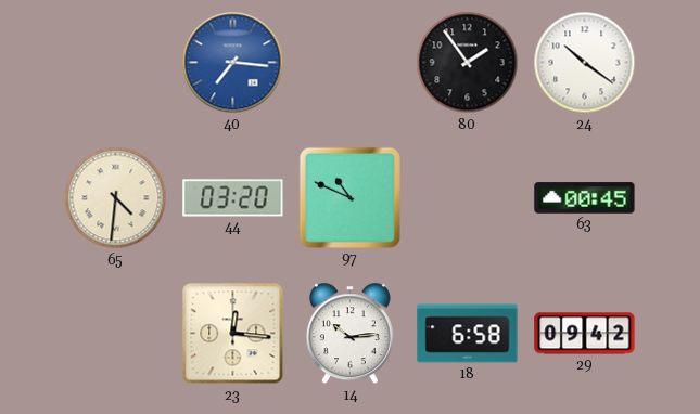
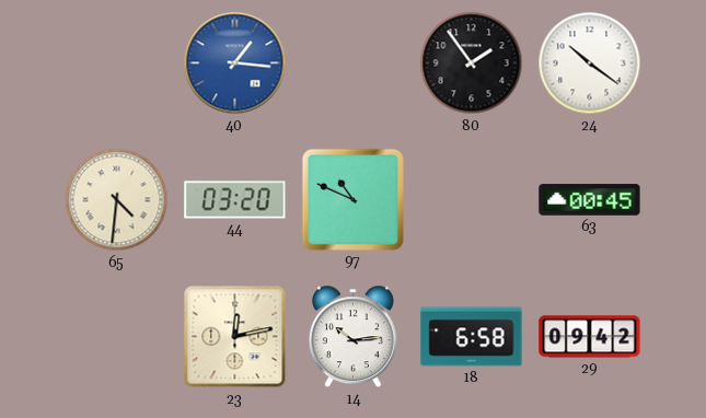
40: 7:16 -> 1:16 (235, 63)
23: 12:16 -> 12:13 (235, 337)
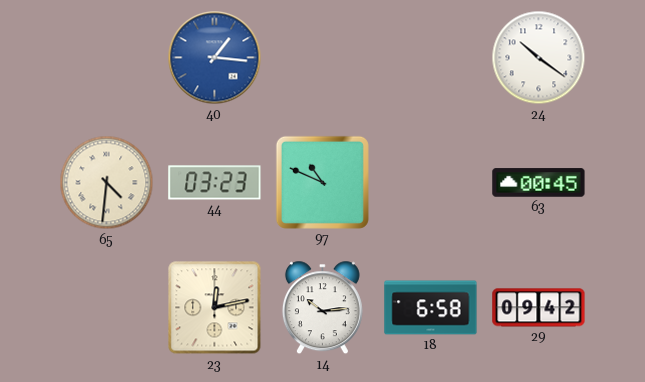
80: 1:54 -> none (472, 63)
44: 03:20 -> 03:23 (215, 183)
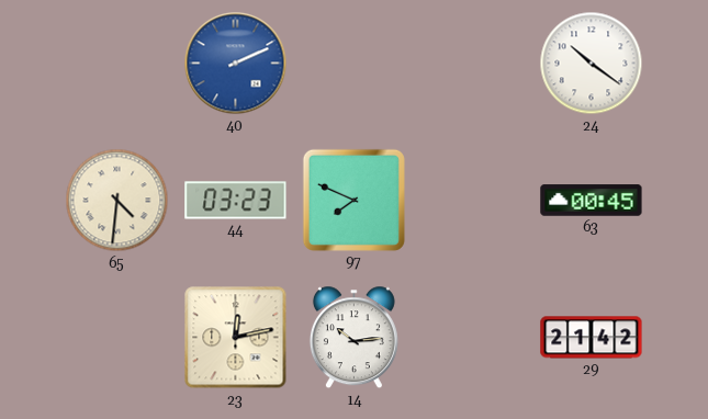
40: 1:16 -> 2:11 (236, 64)
97: 10:49 -> 7:49 (353, 200)
18: 6:58 -> none (431, 308)
29: 09:42 -> 21:42 (592, 338)
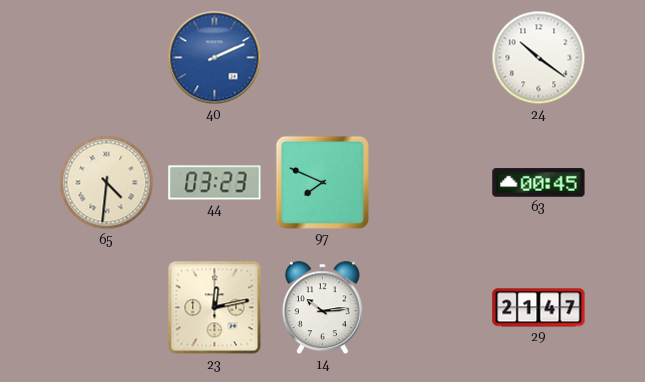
29: 21:42 -> 21:47 (539, 308)
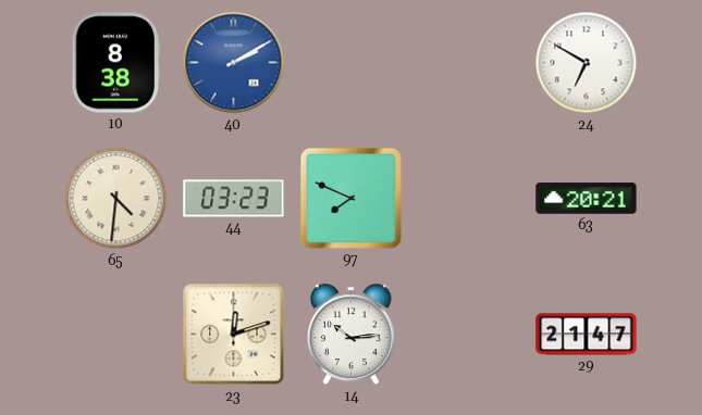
10: none -> 8:38 (116, 63)
40: 2:11 -> 2:10 (234, 63)
24: 10:21 -> 6:50 (587, 63)
63: 00:45 -> 20:21 (587, 199)
23: 12:13 -> 12:12 (234, 335)
